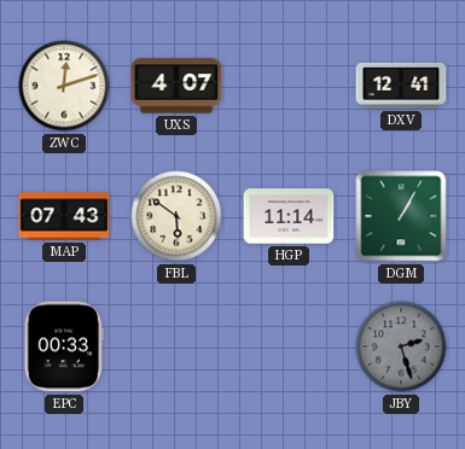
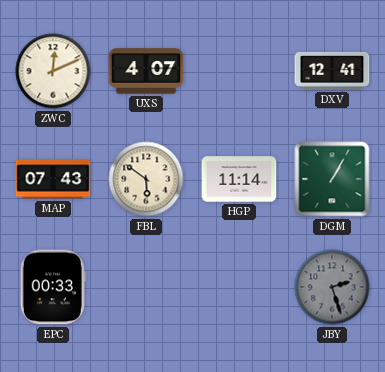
ZWC: 12:12 -> 12:11 (53, 71)
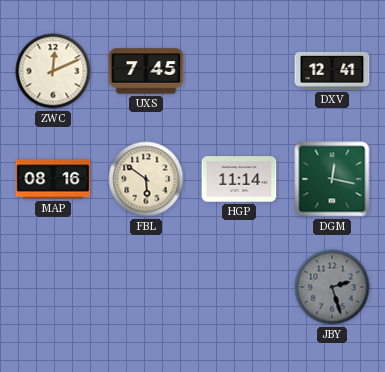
UXS: 4:07 -> 7:45 (146, 71)
MAP: 07:43 -> 08:16 (53, 179)
DGM: 1:05 -> 12:17 (332, 179)
EPC: 00:33 -> none (53, 287)
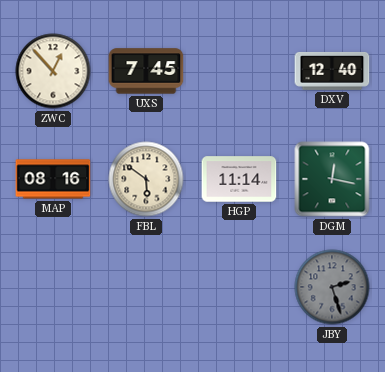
ZWC: 12:11 -> 12:53 (53, 71)
DXV: 12:41 -> 12:40 (332, 71)
